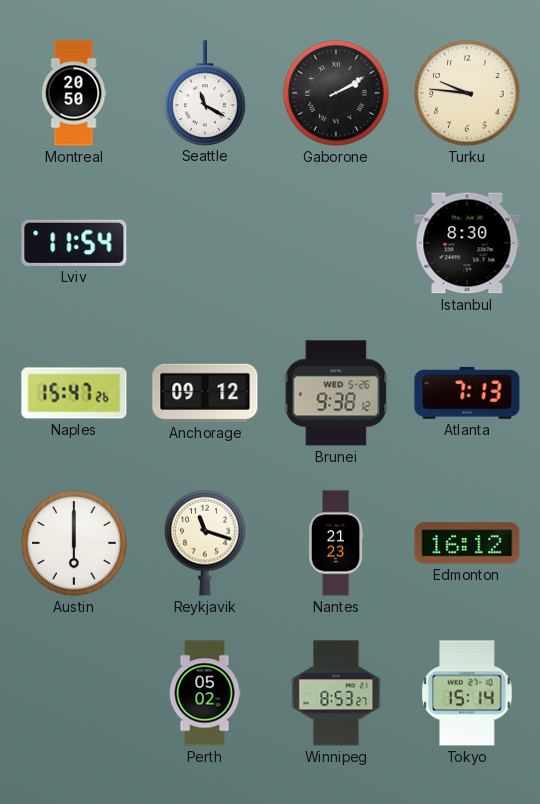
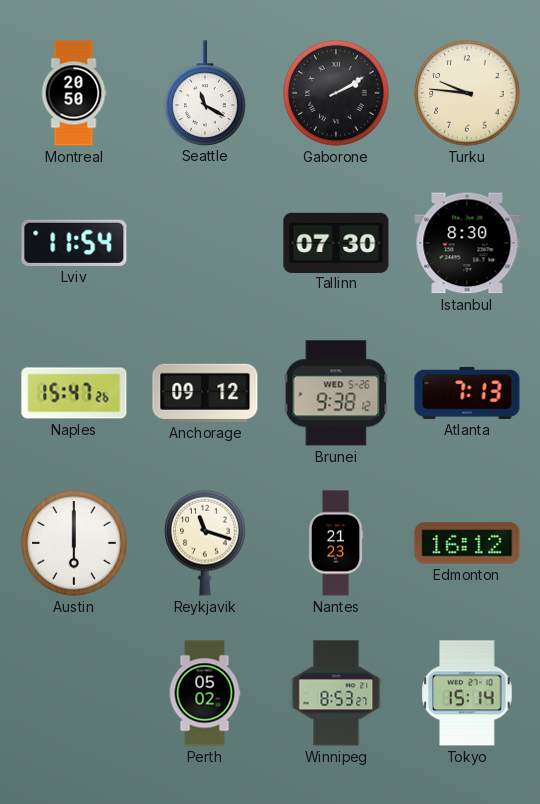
Tallinn: none -> 07:30 (336, 242)
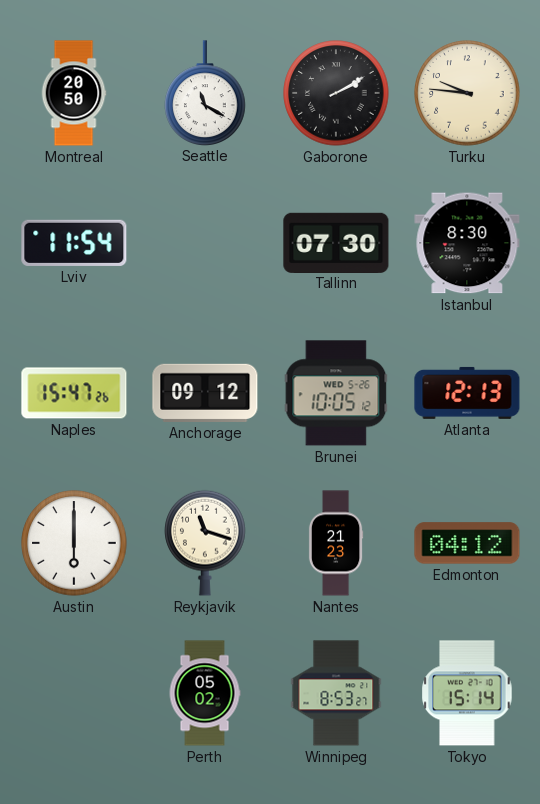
Brunei: 9:38 -> 10:05 (336, 393)
Atlanta: 7:13 -> 12:13 (467, 393)
Edmonton: 16:12 -> 04:12 (467, 543)
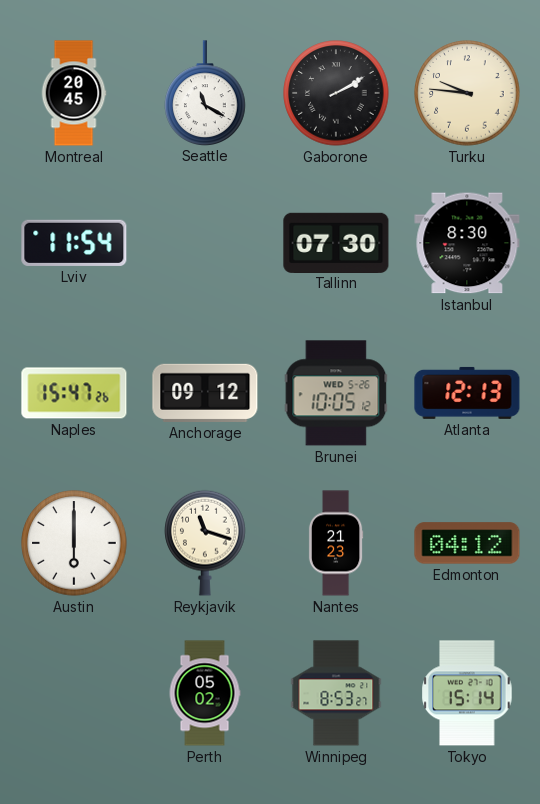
Montreal: 20:50 -> 20:45 (74, 93)
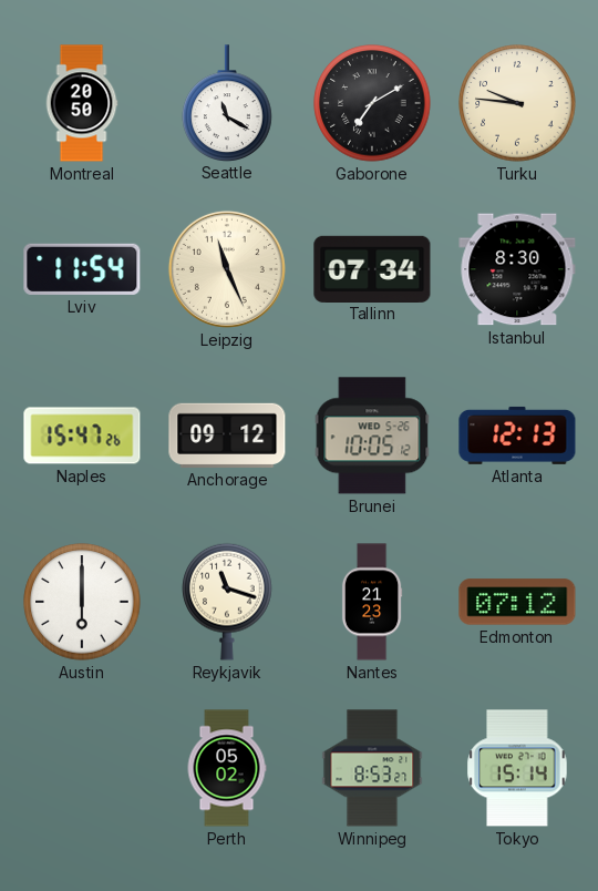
Montreal: 20:45 -> 20:50 (82, 103)
Gaborone: 2:10 -> 7:10 (372, 103)
Leipzig: none -> 11:26 (227, 269)
Tallinn: 07:30 -> 07:34 (372, 268)
Edmonton: 04:12 -> 07:12 (517, 602)
